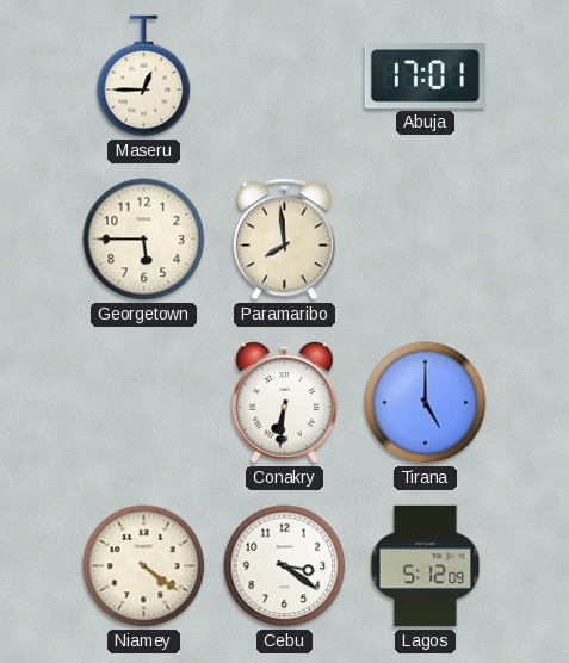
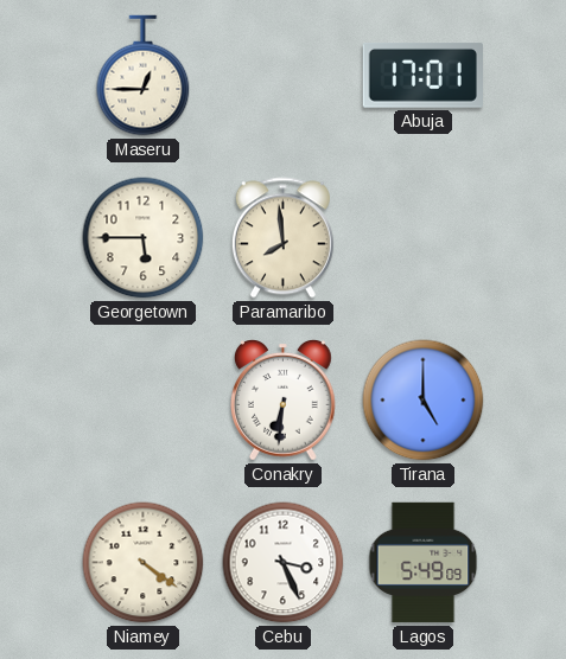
Cebu: 3:21 -> 3:26 (284, 563)
Lagos: 5:12 -> 5:49 (424, 563)
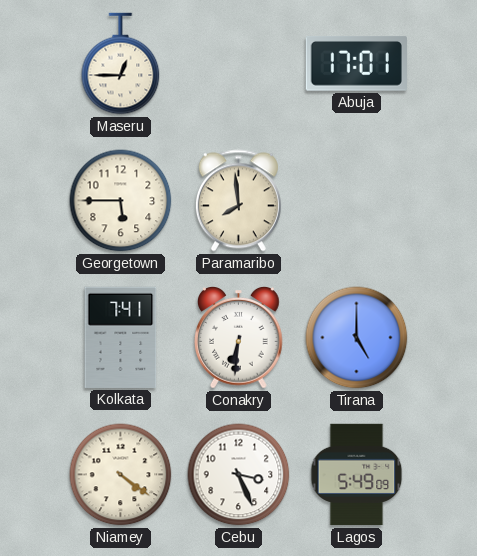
Kolkata: none -> 7:41 (121, 337)
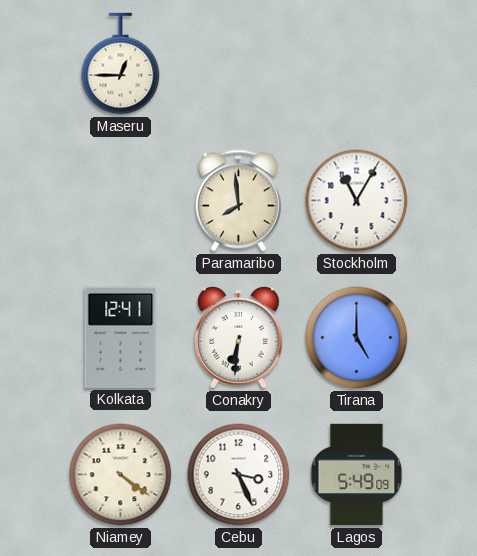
Abuja: 17:01 -> none (356, 64)
Georgetown: 5:45 -> none (121, 201)
Stockholm: none -> 11:05 (357, 201)
Kolkata: 7:41 -> 12:41 (121, 337)
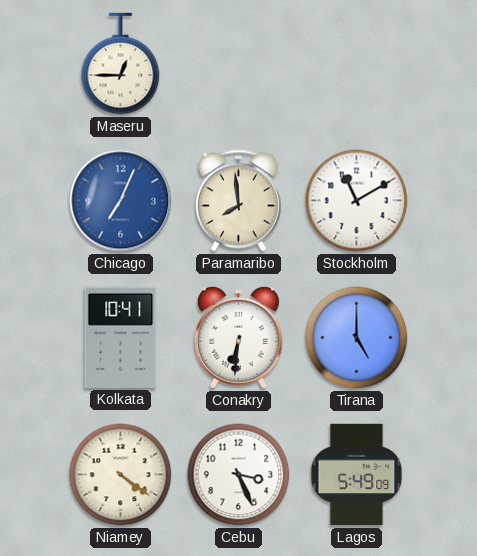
Chicago: none -> 7:04 (121, 201)
Stockholm: 11:05 -> 11:10 (357, 201)
Kolkata: 12:41 -> 10:41 (121, 337)
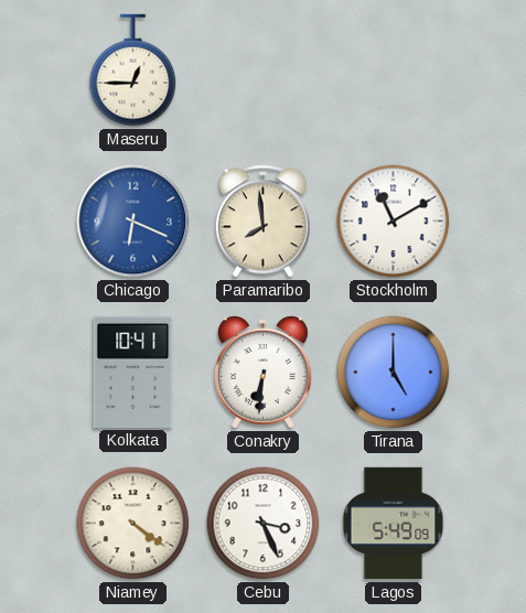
Chicago: 7:04 -> 6:19 (133, 222)
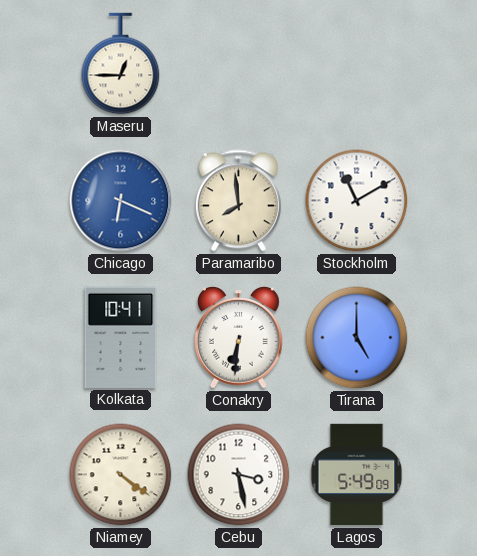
Cebu: 3:26 -> 3:28 (239, 475)
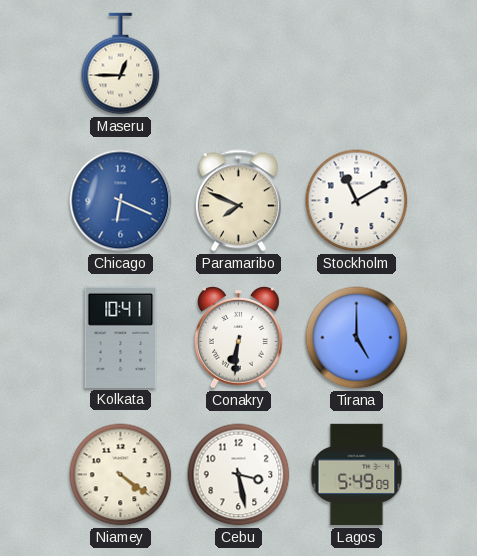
Paramaribo: 7:59 -> 7:49 (238, 201)
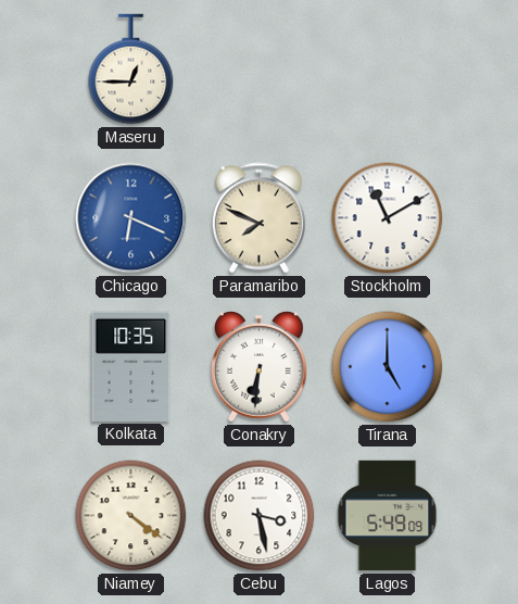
Kolkata: 10:41 -> 10:35 (131, 366)
